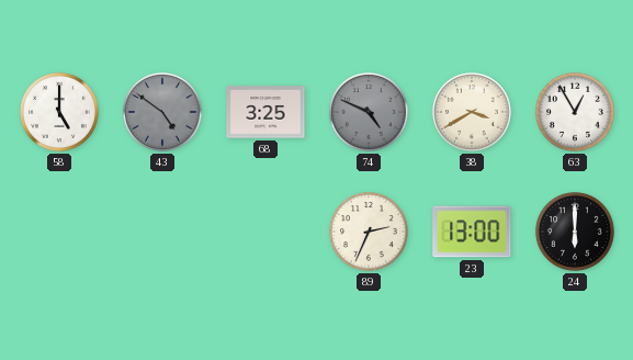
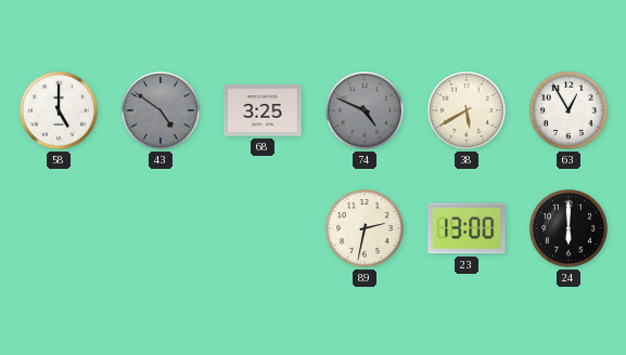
38: 3:40 -> 5:40 (468, 111)
89: 2:34 -> 2:32 (366, 229)
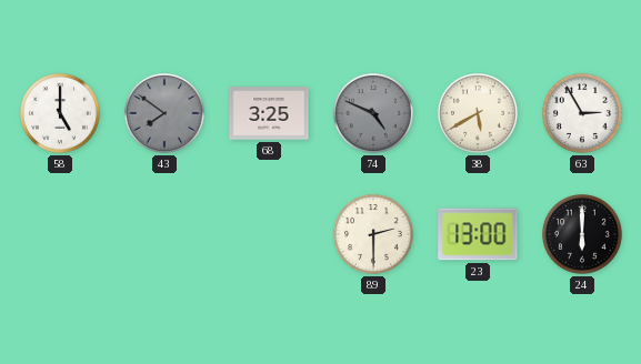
43: 4:51 -> 7:51 (166, 114)
63: 12:55 -> 2:55 (583, 114)
89: 2:32 -> 2:30 (374, 235)
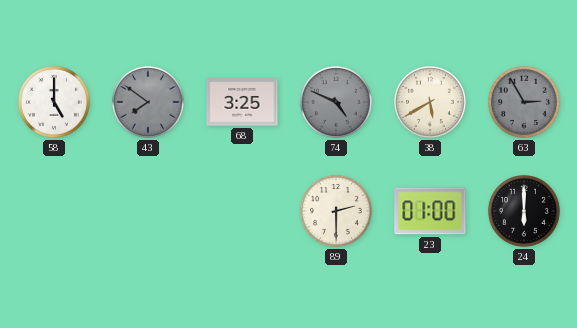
63 dial: white -> grey (525, 103)
23: 13:00 -> 01:00 (430, 211)
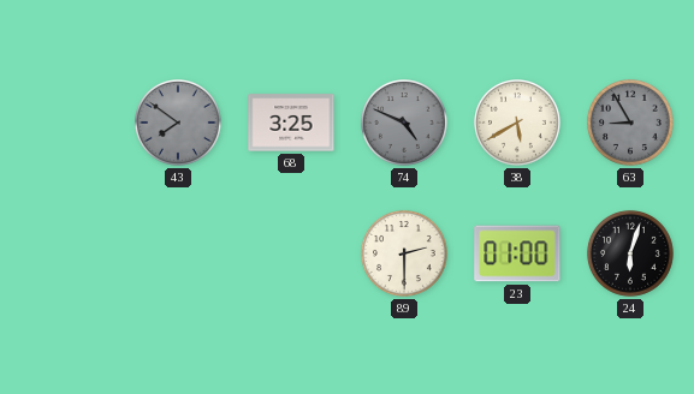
58: 5:00 -> none (55, 103)
63: 2:55 -> 8:55 (631, 124)
24: 6:00 -> 6:03 (631, 255)
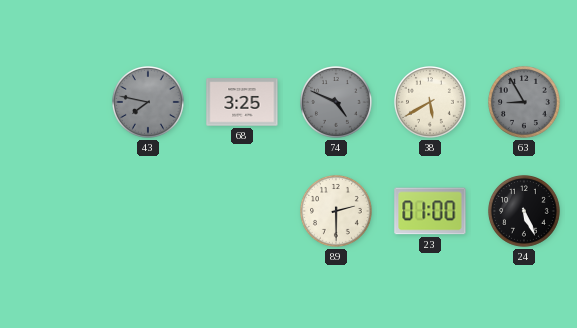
43: 7:51 -> 7:47 (149, 103)
24: 6:03 -> 5:26 (525, 212)
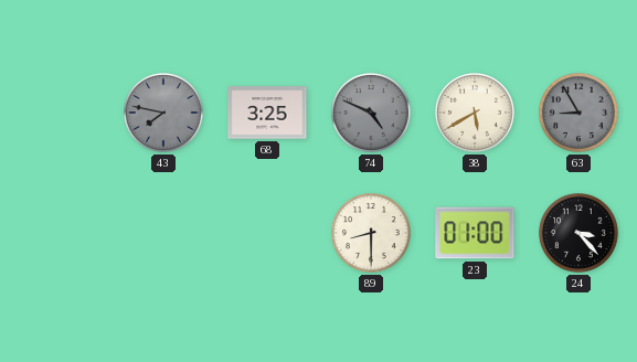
89: 2:30 -> 8:30 (372, 234)
24: 5:26 -> 3:23 (580, 234)
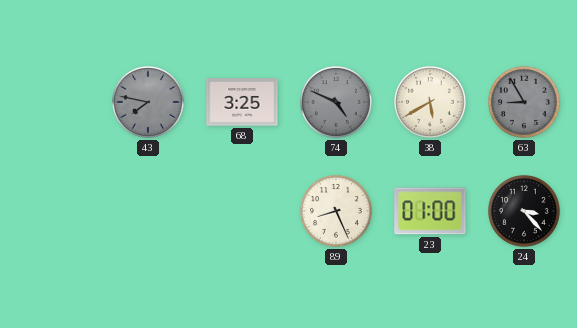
89: 8:30 -> 8:26 (337, 212)
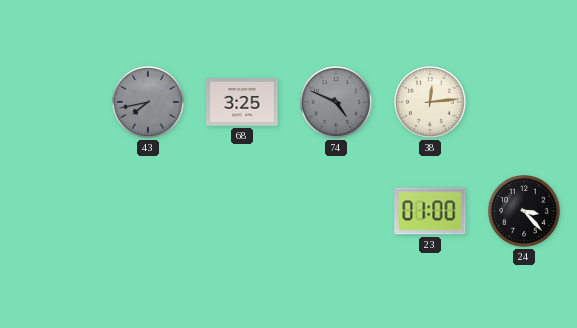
43: 7:47 -> 7:43 (149, 103)
38: 5:40 -> 12:14 (431, 103)
63: 8:55 -> none (525, 103)
89: 8:26 -> none (337, 212)
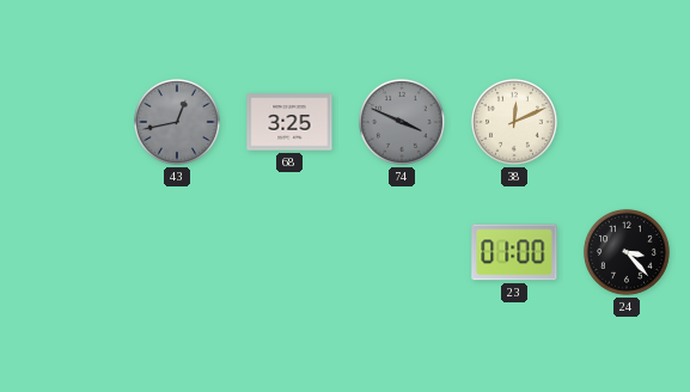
43: 7:43 -> 12:43 (178, 123)
74: 4:49 -> 3:49 (403, 123)
38: 12:14 -> 12:11 (515, 123)
